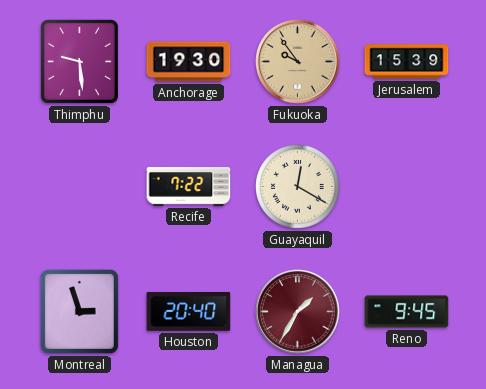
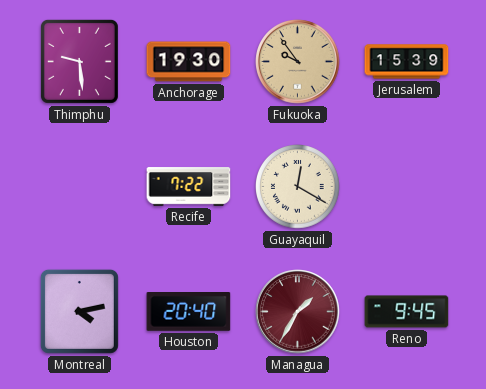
Montreal: 2:57 -> 4:13 (79, 311)
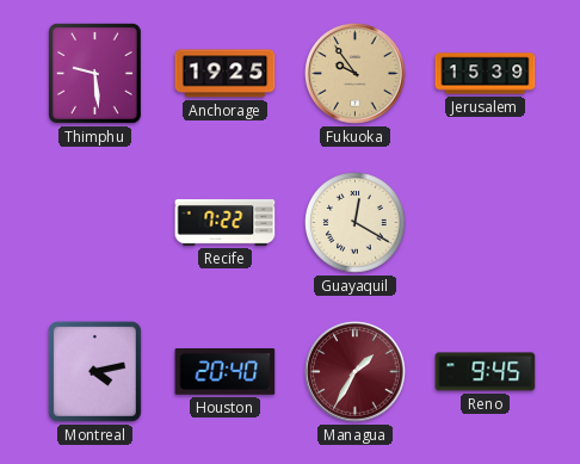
Anchorage: 19:30 -> 19:25 (226, 74)
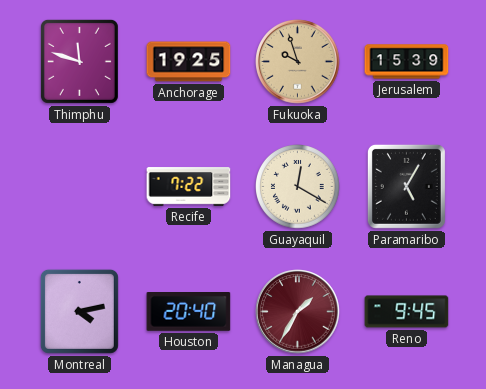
Thimphu: 9:29 -> 11:48 (79, 61)
Fukuoka: 9:54 -> 9:57 (298, 62)
Paramaribo: none -> 5:05 (406, 186)
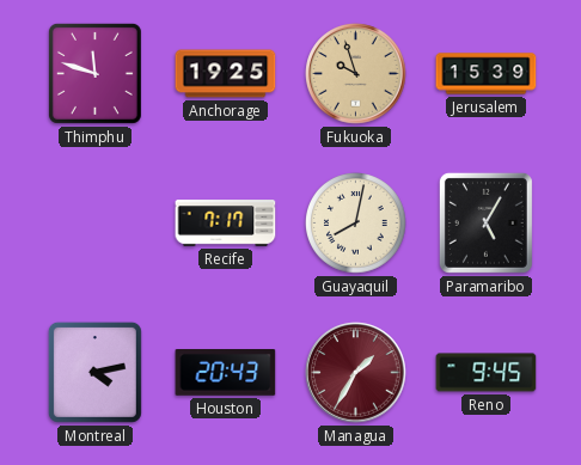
Recife: 7:22 -> 7:17 (226, 224)
Guayaquil: 12:20 -> 8:02 (356, 224)
Houston: 20:40 -> 20:43 (226, 373)
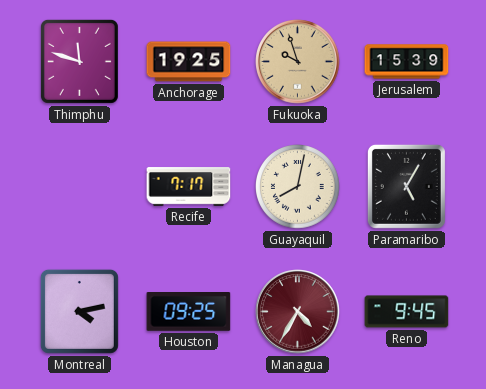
Houston: 20:43 -> 09:25 (189, 312)
Managua: 1:35 -> 4:35 (298, 312)
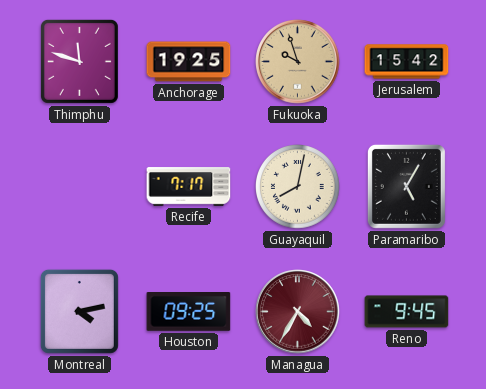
Jerusalem: 15:39 -> 15:42 (407, 62)
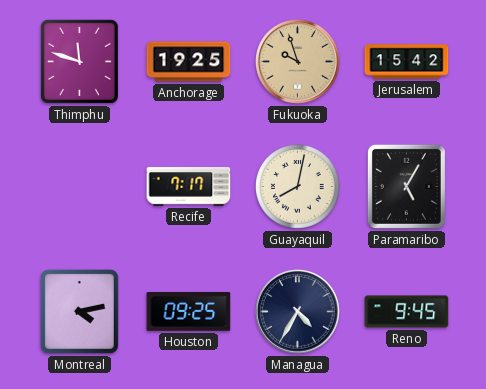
Managua dial: burgundy -> navy (298, 312)
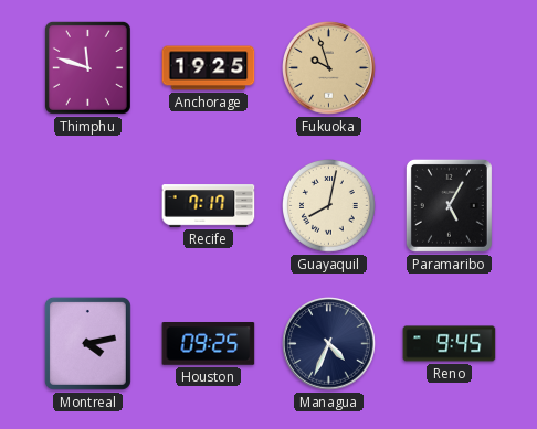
Jerusalem: 15:42 -> none (407, 62)
Managua: 4:35 -> 4:34 (329, 344)
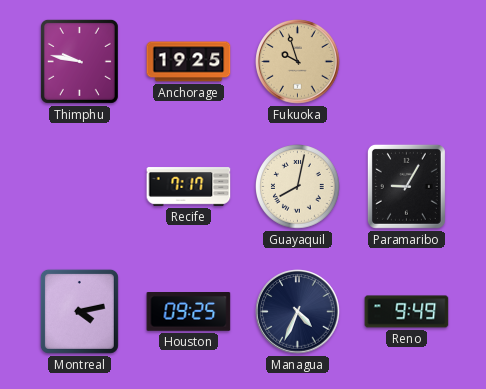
Thimphu: 11:48 -> 9:47 (79, 61)
Paramaribo: 5:05 -> 9:05 (406, 186)
Reno: 9:45 -> 9:49 (407, 312)
